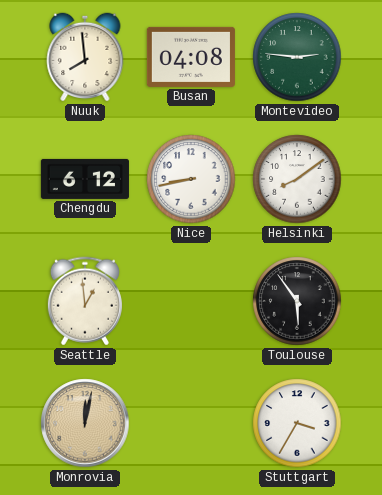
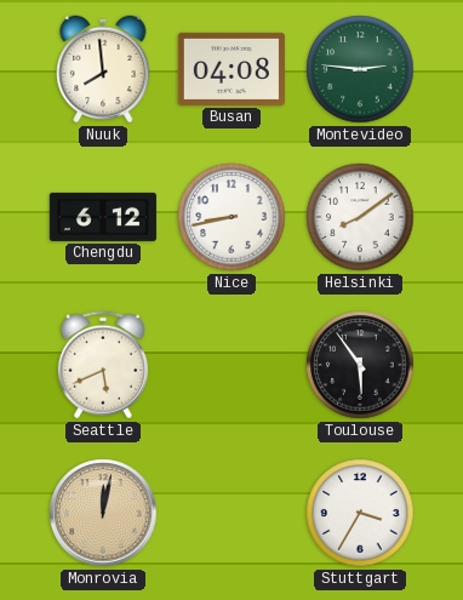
Seattle: 12:59 -> 5:41 (103, 365)
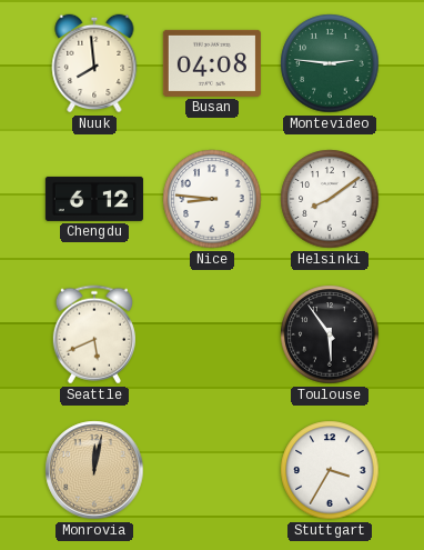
Nice: 8:43 -> 8:46 (212, 199)
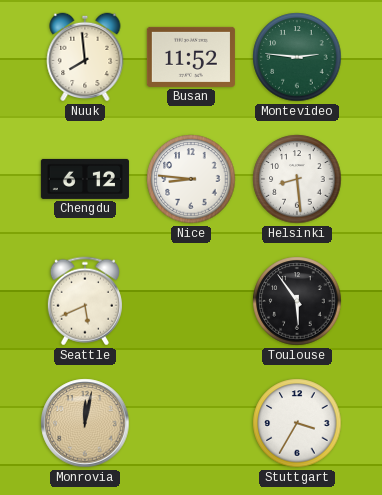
Busan: 04:08 -> 11:52 (191, 57)
Helsinki: 8:09 -> 8:29 (297, 179)
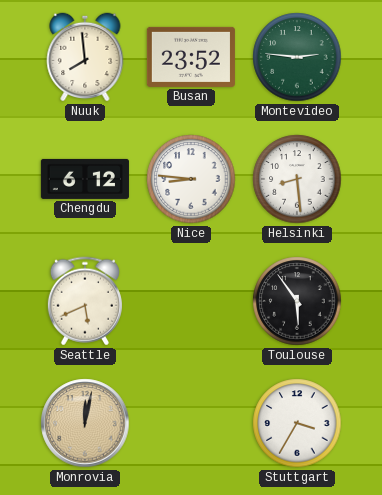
Busan: 11:52 -> 23:52 (191, 57)
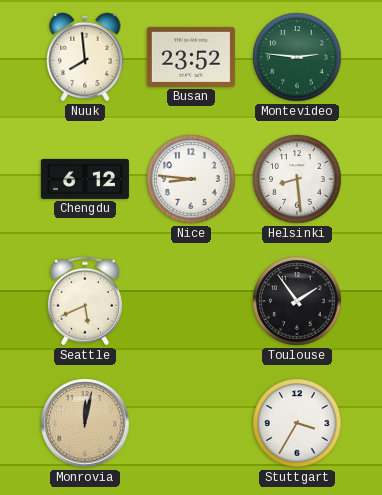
Toulouse: 5:54 -> 1:54 (297, 301)
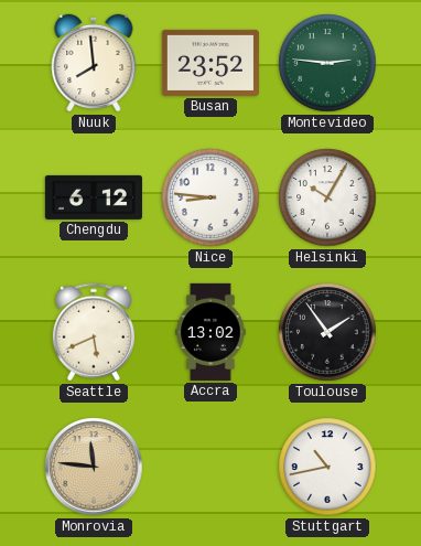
Helsinki: 8:29 -> 10:05 (327, 197)
Accra: none -> 13:02 (210, 332)
Monrovia: 12:02 -> 11:46 (94, 467)
Stuttgart: 3:35 -> 10:43 (327, 467)
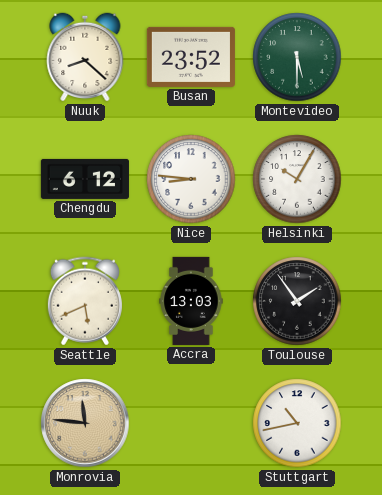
Nuuk: 7:59 -> 8:22 (85, 57)
Montevideo: 2:46 -> 5:30 (297, 57)
Accra: 13:02 -> 13:03 (191, 301)
